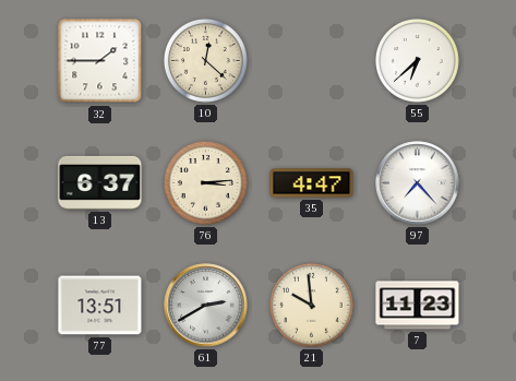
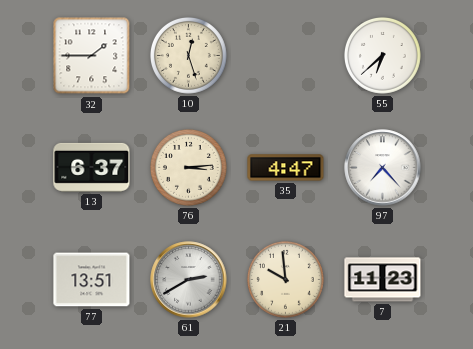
10: 12:22 -> 12:27 (188, 55)
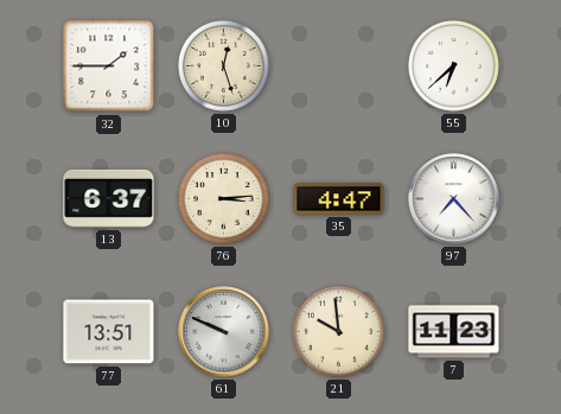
61: 2:40 -> 9:49 (224, 332)
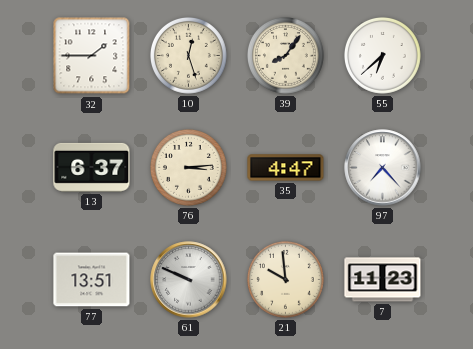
39: none -> 8:06 (285, 55)
